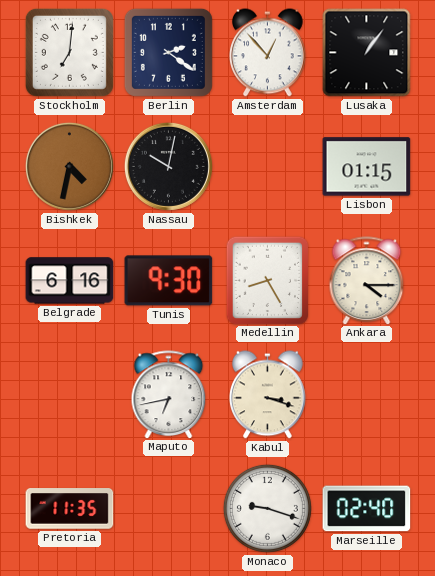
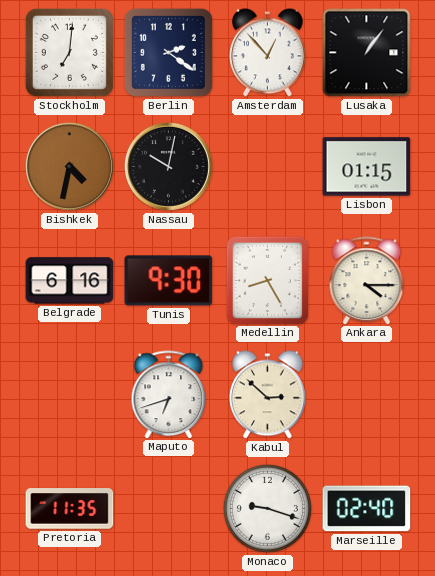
Maputo: 6:43 -> 6:42 (169, 394)
Kabul: 3:18 -> 2:52 (268, 395)
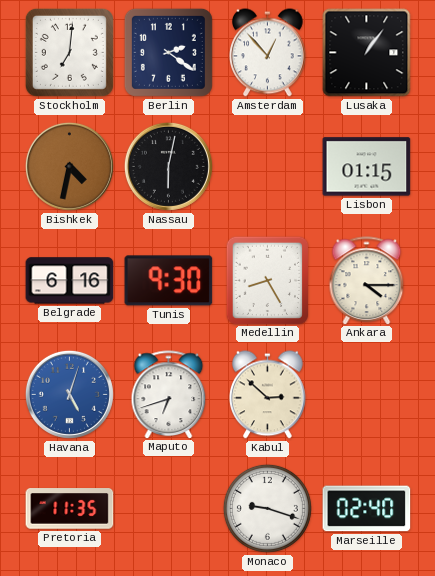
Nassau: 10:02 -> 6:02 (168, 166)
Havana: none -> 5:03 (69, 394)
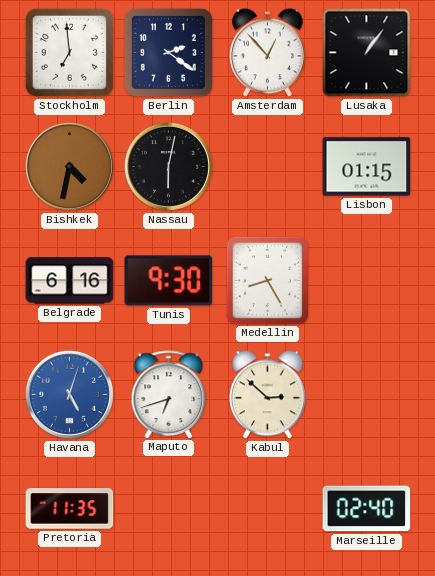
Stockholm: 7:01 -> 6:59 (69, 52)
Ankara: 4:15 -> none (367, 280)
Monaco: 9:18 -> none (267, 508)
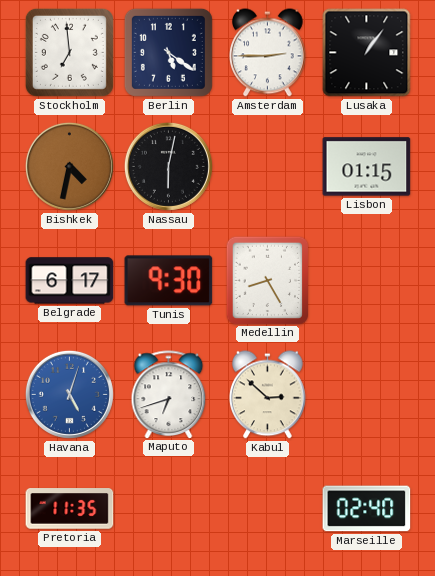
Berlin: 2:21 -> 5:21 (168, 52)
Amsterdam: 12:53 -> 2:45 (268, 53)
Belgrade: 6:16 -> 6:17 (70, 281)
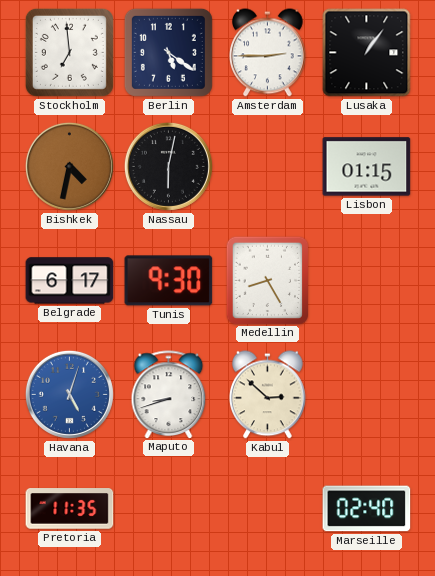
Maputo: 6:42 -> 8:42 (169, 394)
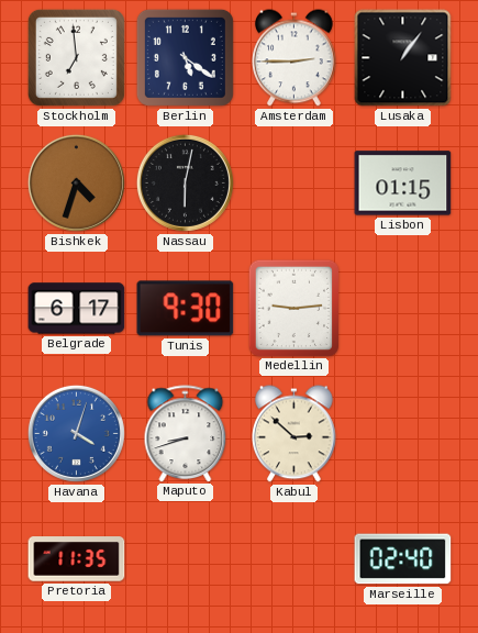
Bishkek: 4:32 -> 4:33 (76, 182)
Medellin: 8:25 -> 9:14 (293, 308)
Havana: 5:03 -> 4:03 (76, 433)
